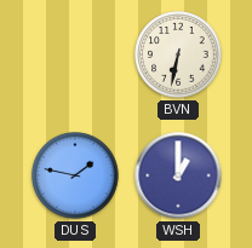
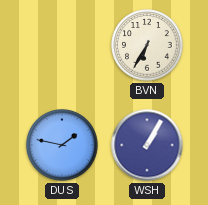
BVN: 6:32 -> 6:35 (147, 45)
WSH: 1:00 -> 1:05 (147, 145)
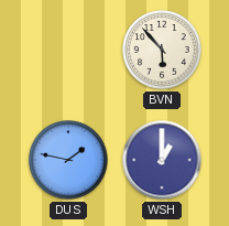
BVN: 6:35 -> 5:53 (162, 50)
WSH: 1:05 -> 1:00 (162, 160)
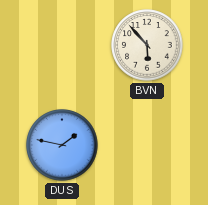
WSH: 1:00 -> none (162, 160)
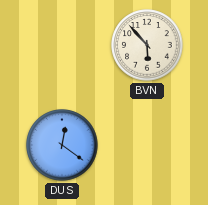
DUS: 1:47 -> 12:21 (62, 145)
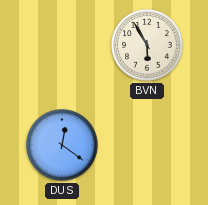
BVN: 5:53 -> 5:55 (147, 45)
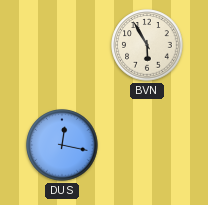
DUS: 12:21 -> 12:17 (62, 145)
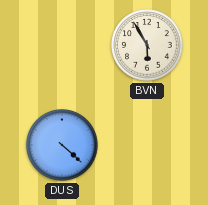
DUS: 12:17 -> 4:22 (62, 145)
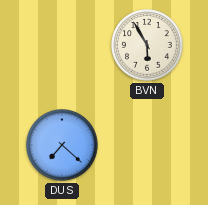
DUS: 4:22 -> 7:22 (62, 145)
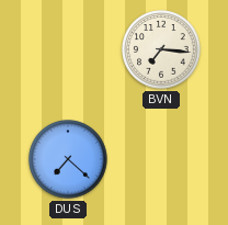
BVN: 5:55 -> 7:16 (161, 49)
